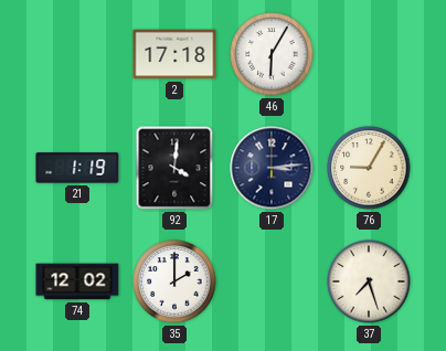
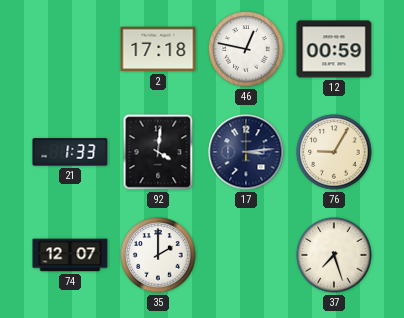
46: 6:05 -> 12:47 (246, 49)
12: none -> 00:59 (334, 49)
21: 1:19 -> 1:33 (70, 152)
74: 12:02 -> 12:07 (70, 255)
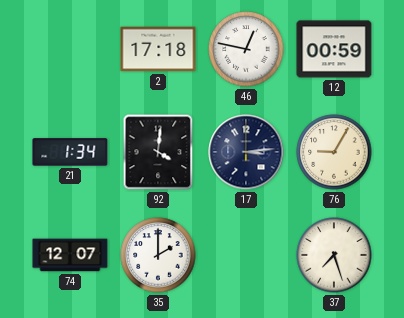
21: 1:33 -> 1:34 (70, 152)
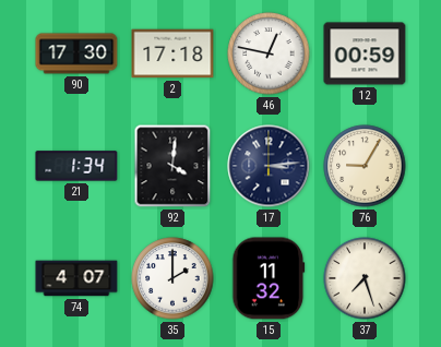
90: none -> 17:30 (76, 53)
74: 12:07 -> 4:07 (76, 278)
15: none -> 11:32 (269, 278)
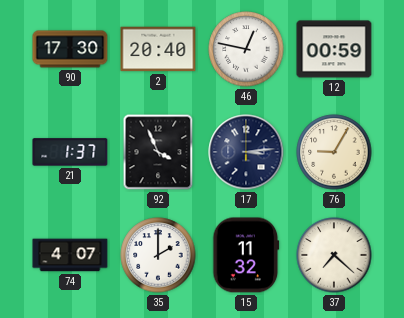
2: 17:18 -> 20:40 (158, 49)
21: 1:34 -> 1:37 (70, 152)
92: 4:01 -> 3:56 (158, 152)
37: 7:27 -> 7:22 (334, 255)
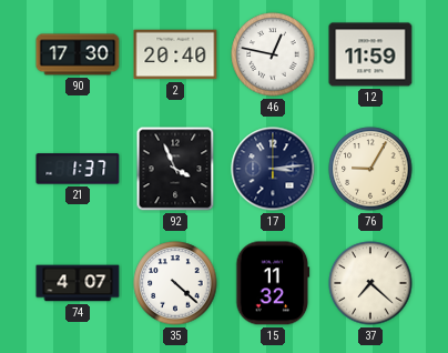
12: 00:59 -> 11:59 (370, 54)
35: 2:00 -> 4:22 (175, 283)
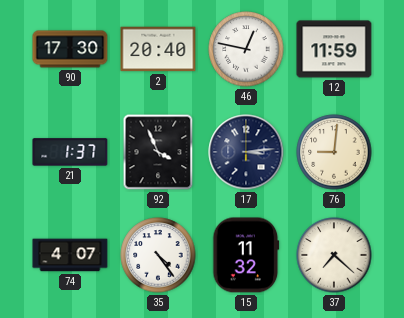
76: 9:05 -> 9:01 (334, 152)
35: 4:22 -> 4:24 (158, 255)
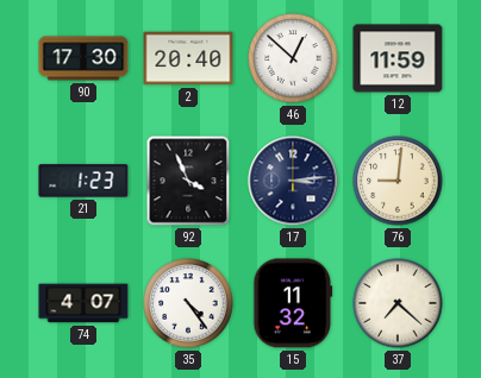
46: 12:47 -> 12:52 (293, 58)
21: 1:37 -> 1:23 (83, 181)
